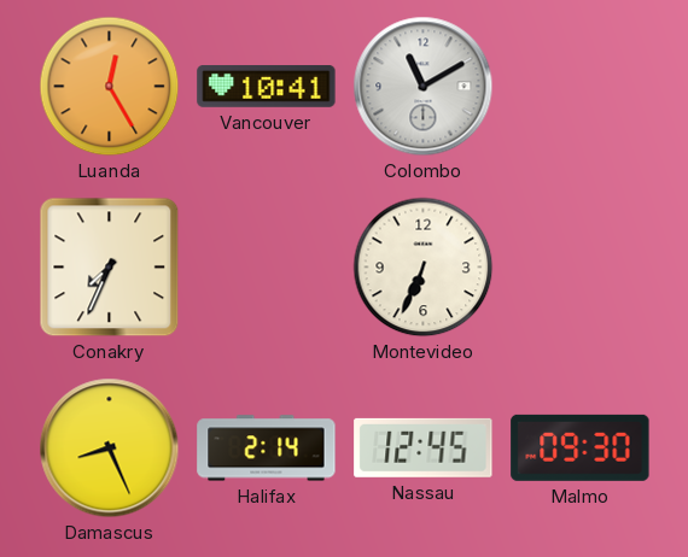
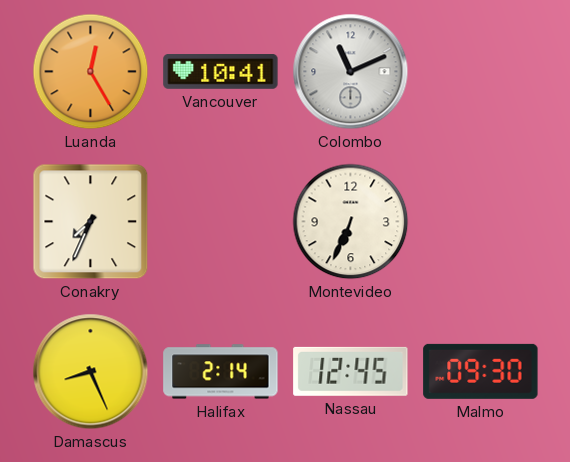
Colombo: 11:10 -> 11:11 (351, 72)
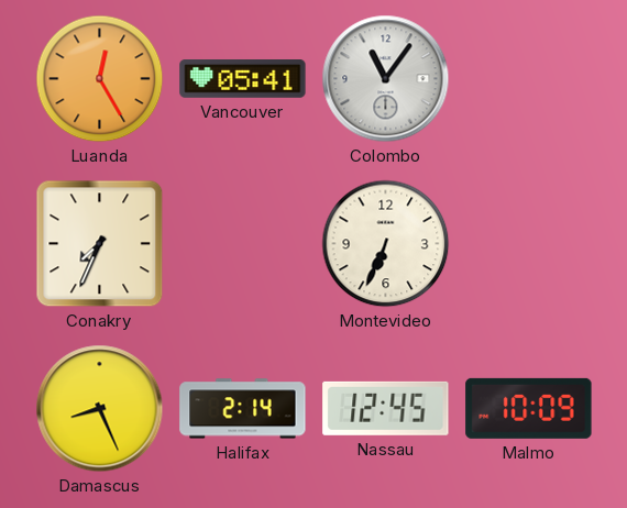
Vancouver: 10:41 -> 05:41 (243, 79)
Colombo: 11:11 -> 11:06 (386, 79)
Malmo: 09:30 -> 10:09 (529, 408)
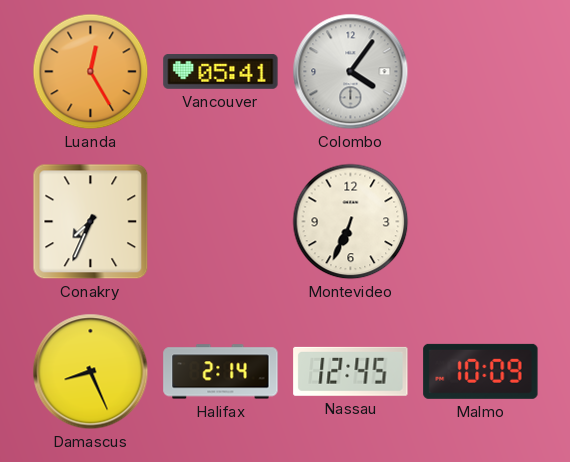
Colombo: 11:06 -> 4:06 (351, 72)
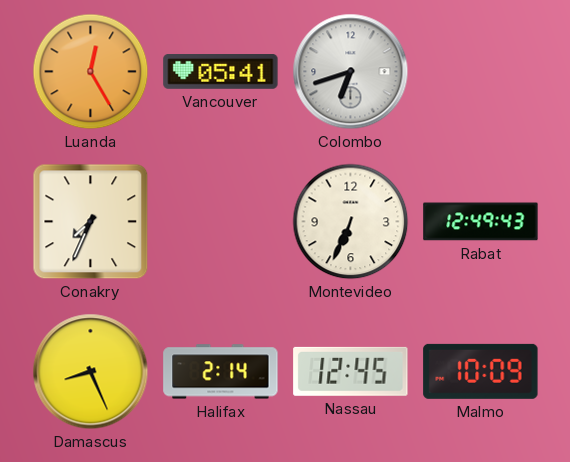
Colombo: 4:06 -> 6:42 (351, 72)
Rabat: none -> 12:49 (481, 222)
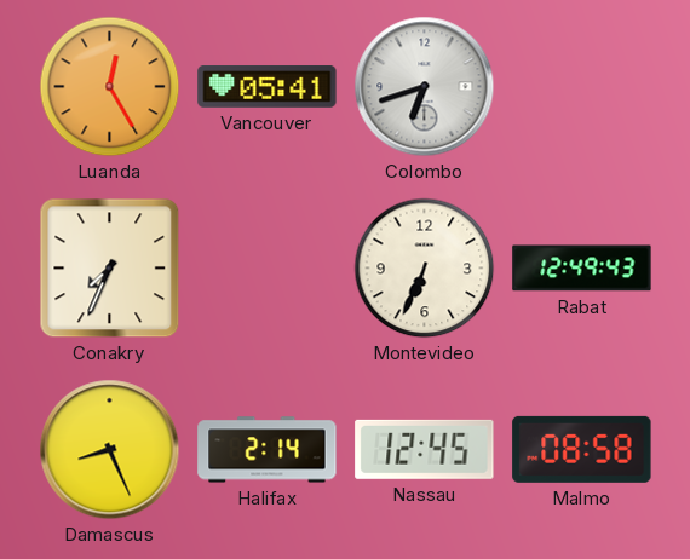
Malmo: 10:09 -> 08:58 (582, 449)
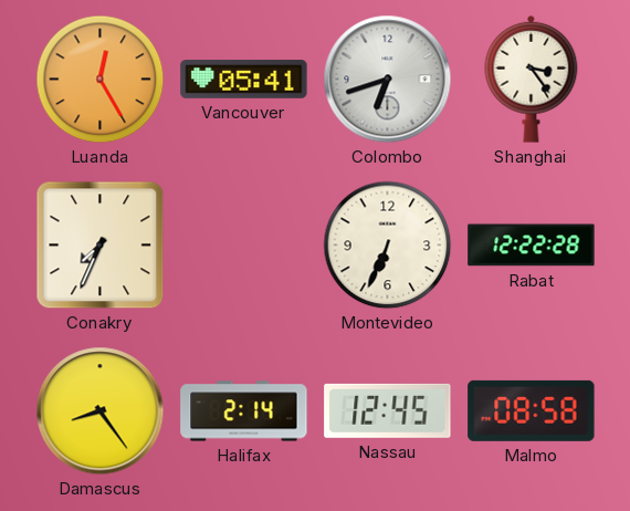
Shanghai: none -> 3:24 (532, 79)
Rabat: 12:49 -> 12:22 (532, 246)
Damascus: 8:26 -> 8:24 (101, 411)
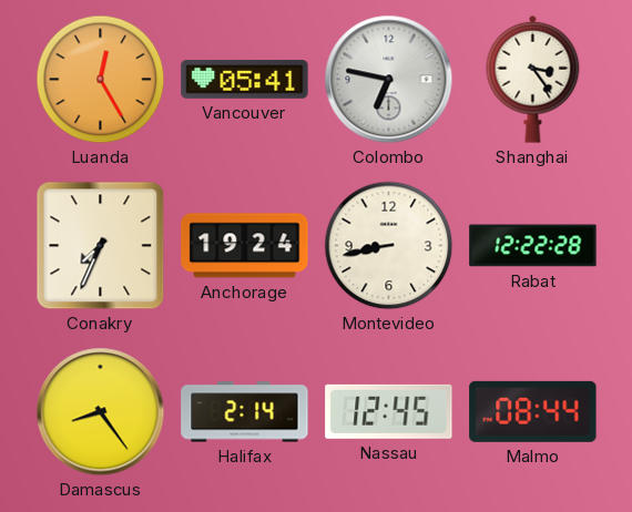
Colombo: 6:42 -> 6:47 (389, 80)
Anchorage: none -> 19:24 (245, 246)
Montevideo: 6:34 -> 8:43 (389, 246)
Malmo: 08:58 -> 08:44 (533, 411)
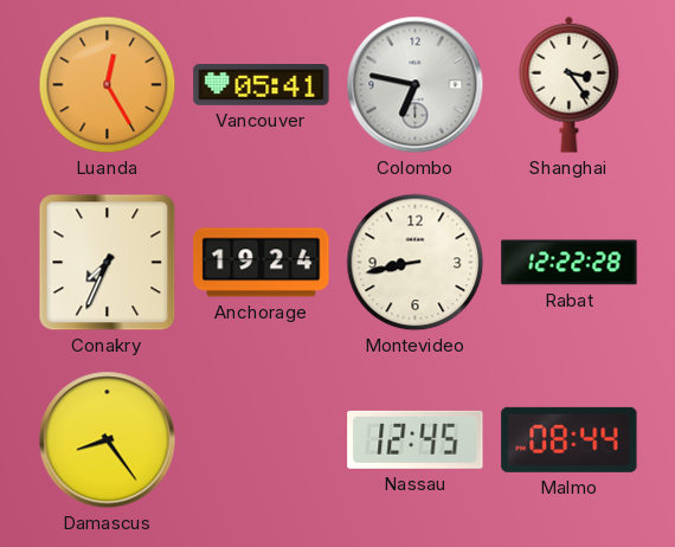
Halifax: 2:14 -> none (245, 412)
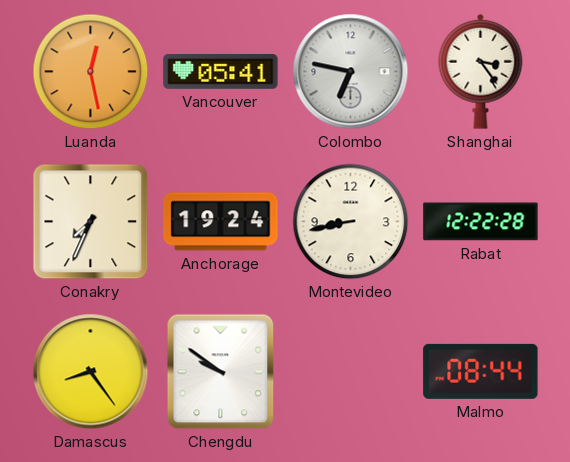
Luanda: 12:25 -> 12:28 (91, 72)
Chengdu: none -> 9:51 (221, 372)
Nassau: 12:45 -> none (416, 439)
